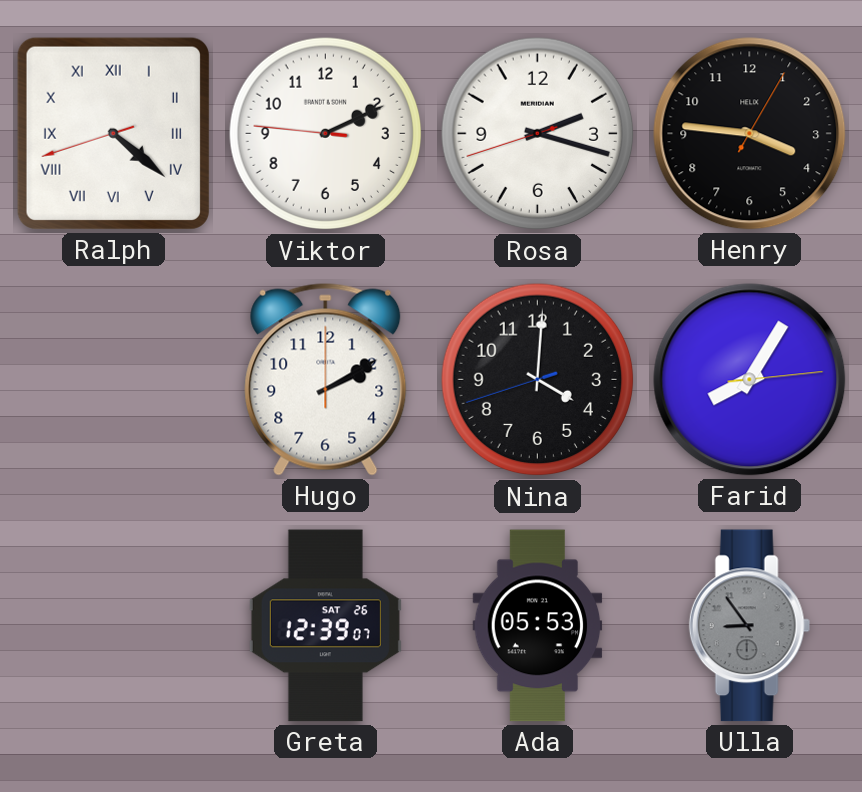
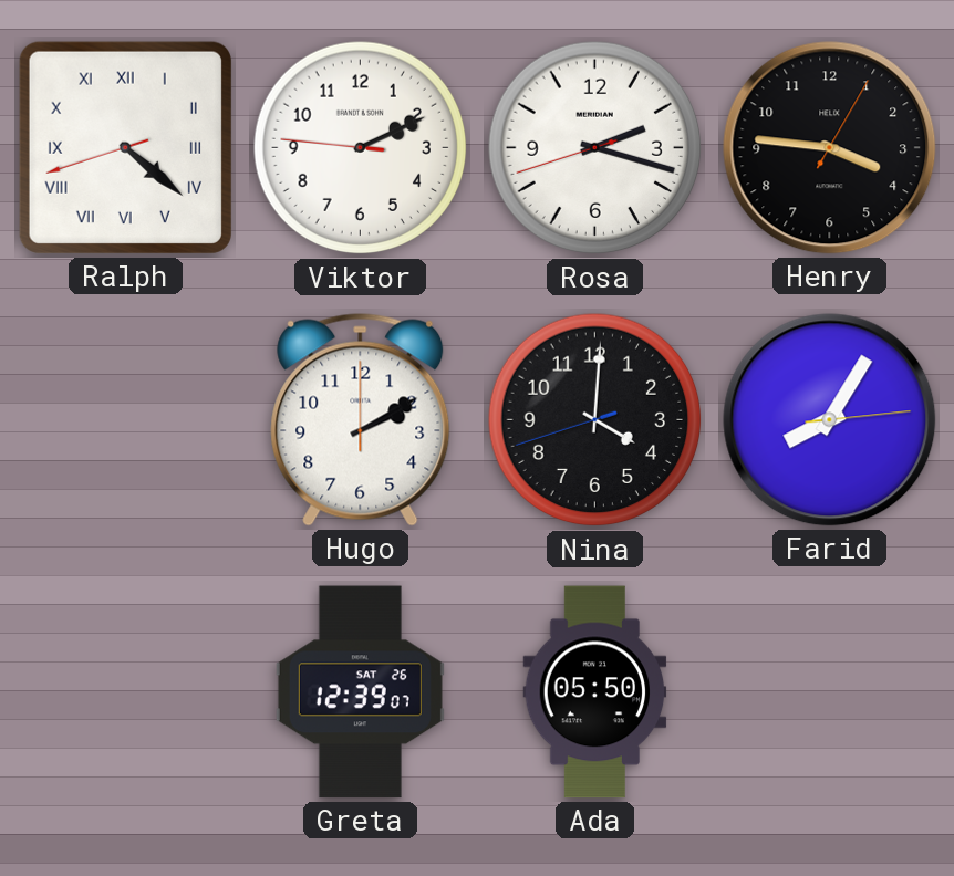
Ada: 05:53 -> 05:50 (595, 692)
Ulla: 8:54 -> none (749, 626)
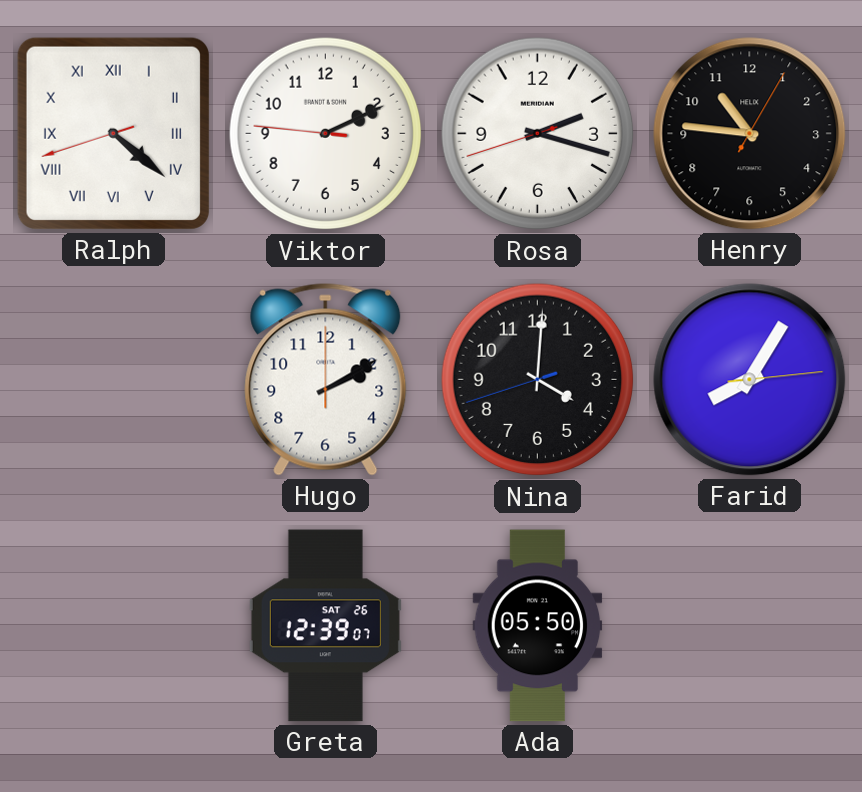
Henry: 3:46 -> 10:46 (750, 134)
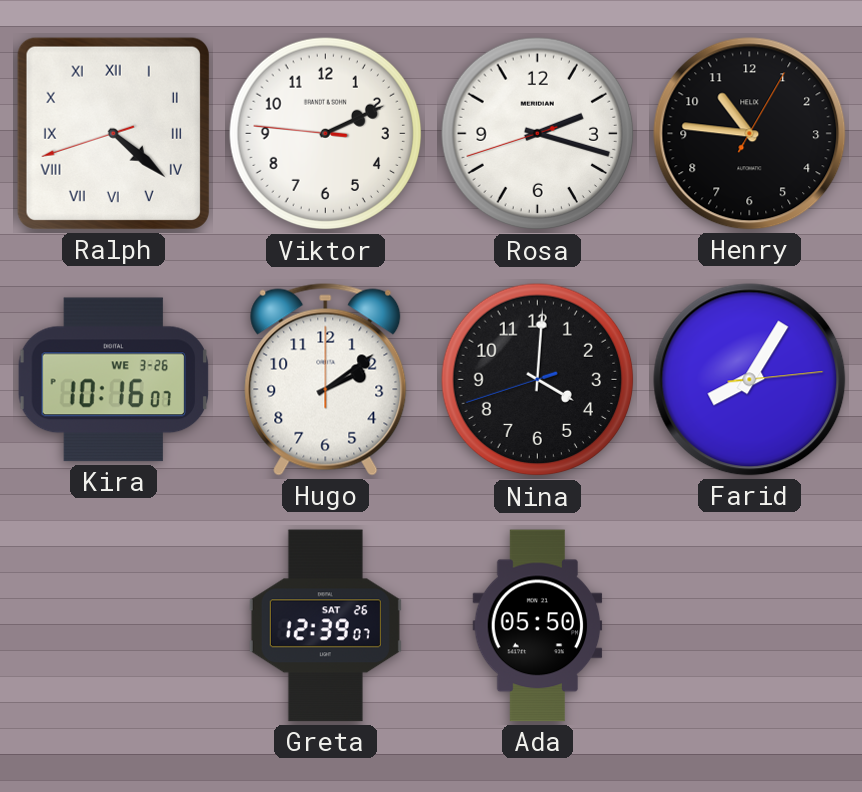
Kira: none -> 10:16 (114, 380)
Hugo: 2:10 -> 2:09 (326, 379)
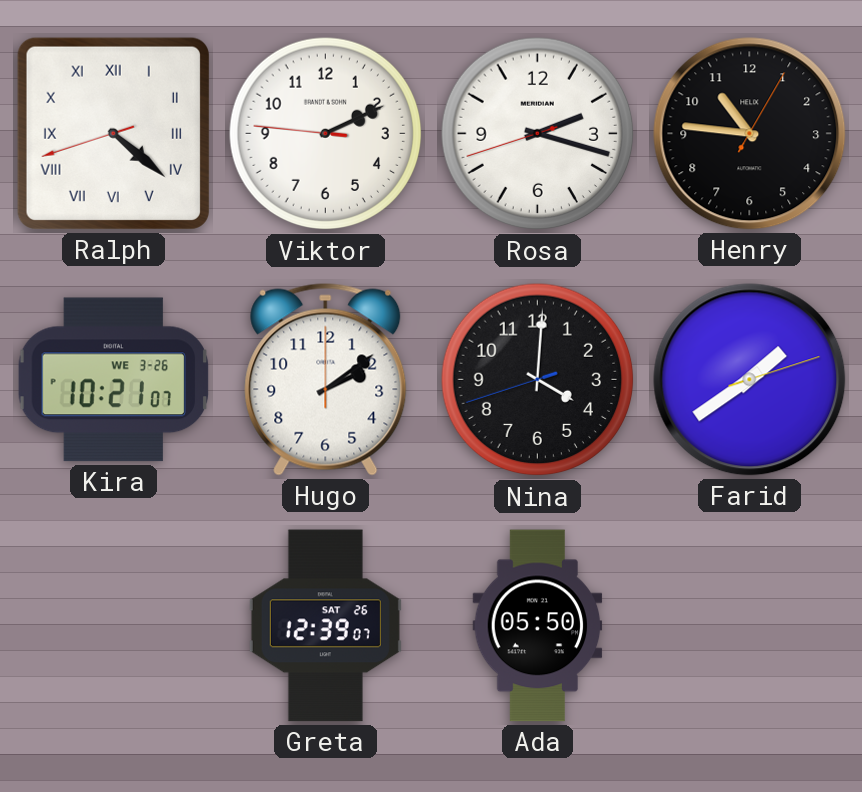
Kira: 10:16 -> 10:21 (114, 380)
Farid: 8:05 -> 1:39 (750, 380)
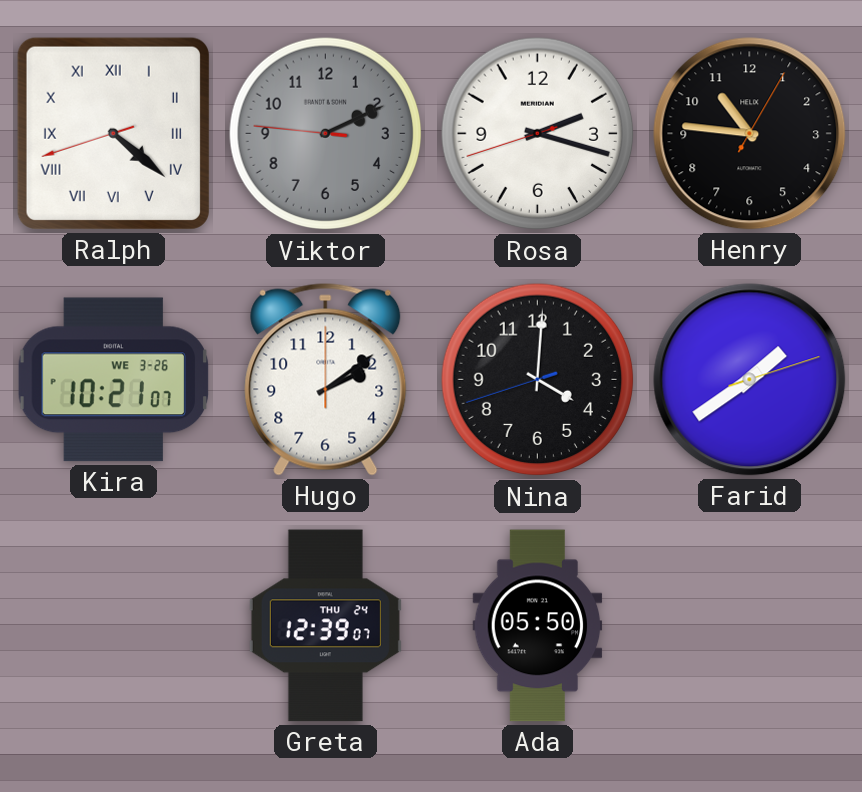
Viktor dial: white -> grey (326, 134)
Greta date: SAT 26 -> THU 24 (325, 626)
